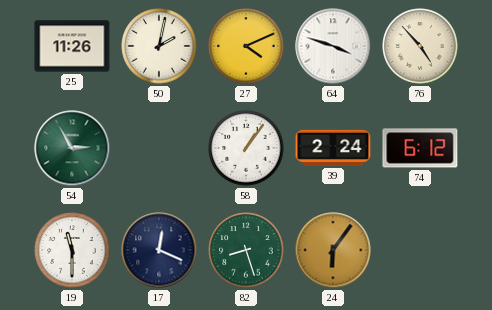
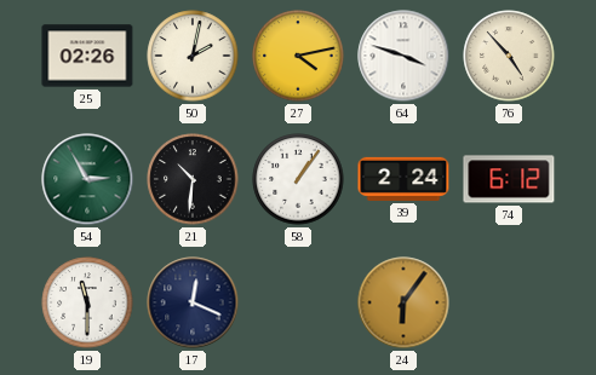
25: 11:26 -> 02:26 (87, 56)
27: 4:11 -> 4:13 (298, 56)
21: none -> 10:31 (193, 179)
82: 8:27 -> none (246, 250)
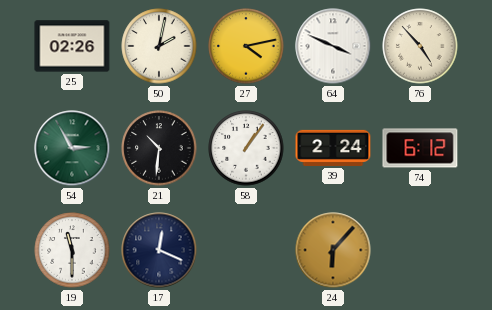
64: 3:48 -> 3:49 (333, 46)
24: 6:06 -> 6:07 (333, 250)
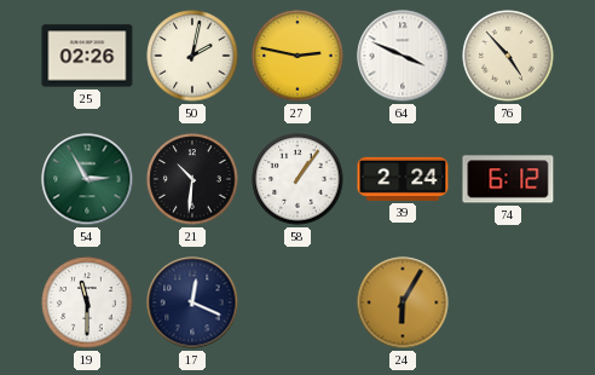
27: 4:13 -> 2:47 (297, 56)
24: 6:07 -> 6:05 (403, 302)
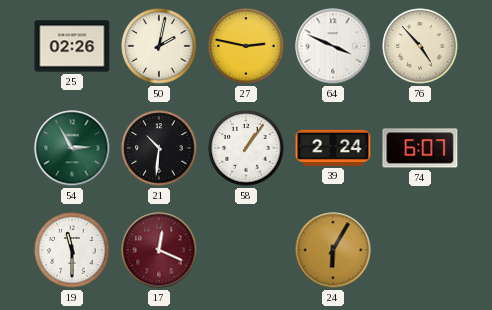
74: 6:12 -> 6:07 (420, 148)
17 dial: navy -> burgundy (159, 250)
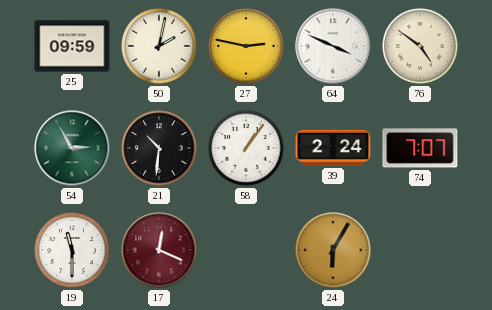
25: 02:26 -> 09:59 (72, 46)
76: 4:53 -> 4:51 (420, 46)
74: 6:07 -> 7:07 (420, 148)
